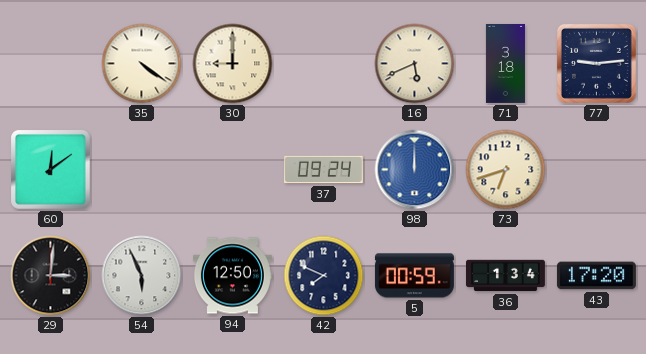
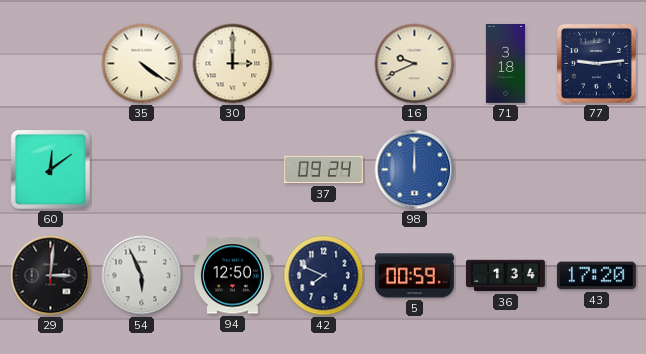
30: 9:00 -> 3:00 (233, 64)
16: 5:41 -> 9:41 (415, 64)
73: 6:42 -> none (506, 170)
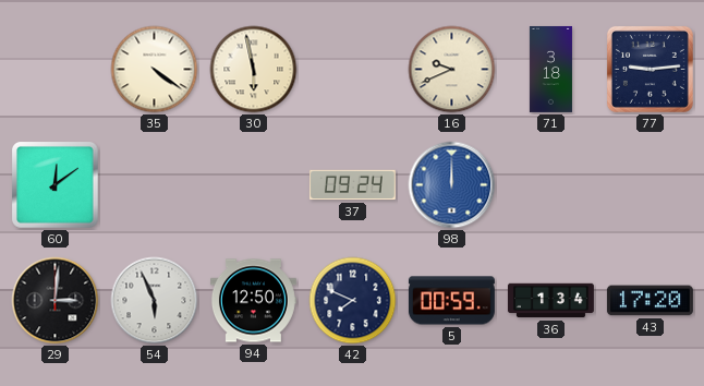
30: 3:00 -> 5:58 (254, 70)
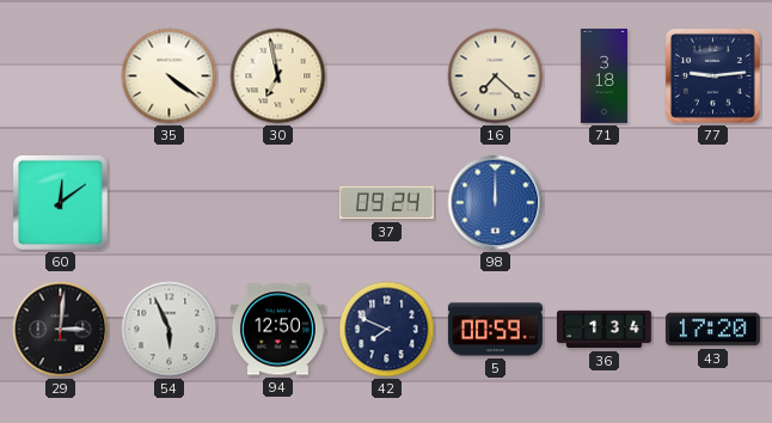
30: 5:58 -> 6:58 (278, 76)
16: 9:41 -> 7:22 (496, 76)
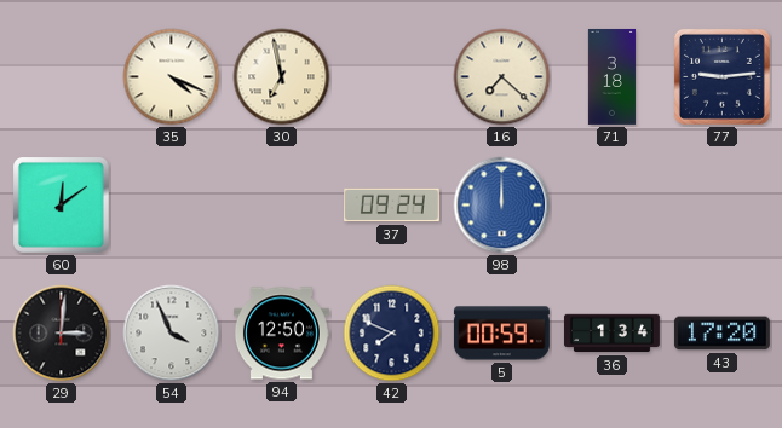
35: 4:21 -> 4:19 (172, 77)
54: 5:56 -> 3:56 (172, 334)
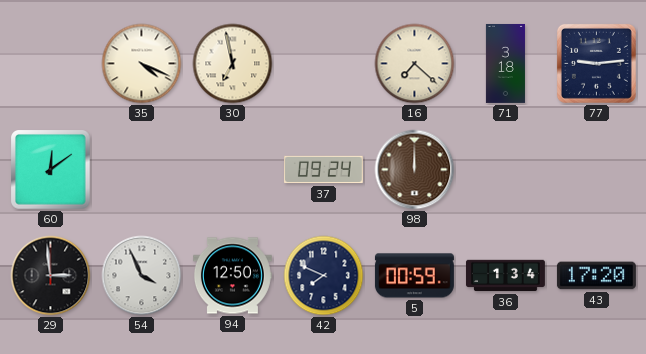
98 dial: blue -> brown (415, 170)
29: 3:01 -> 2:59 (51, 276)
